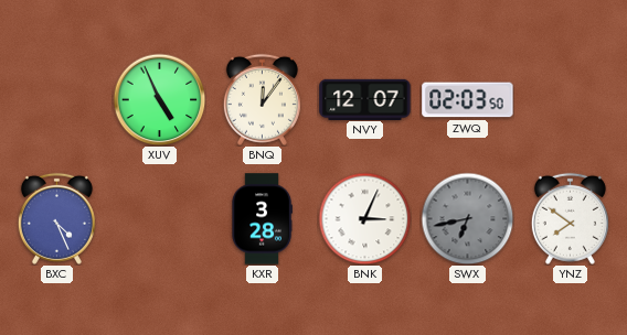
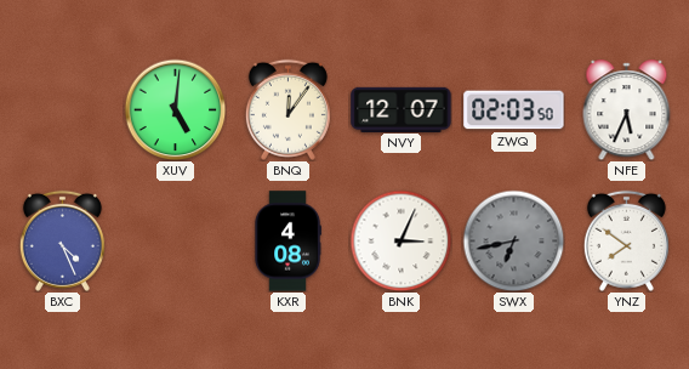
XUV: 4:56 -> 5:01 (175, 109)
NFE: none -> 5:34 (627, 110)
KXR: 3:28 -> 4:08 (287, 242)
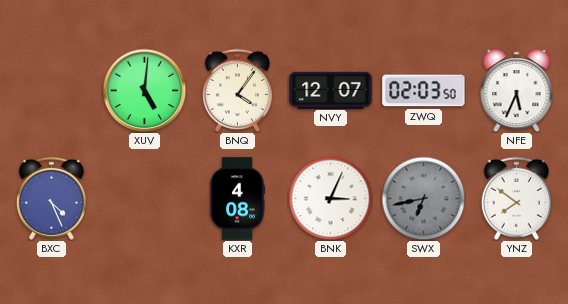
BNQ: 12:06 -> 4:06 (237, 90)
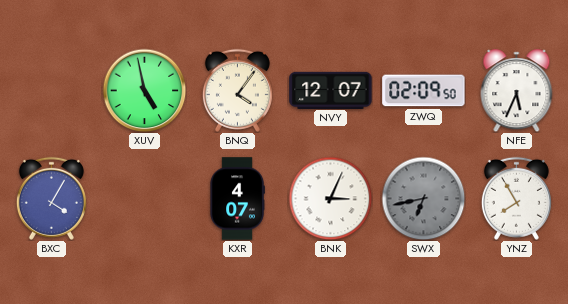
XUV: 5:01 -> 4:58 (144, 90)
ZWQ: 02:03 -> 02:09 (424, 91)
BXC: 4:26 -> 4:05 (51, 198)
KXR: 4:08 -> 4:07 (237, 199)
YNZ: 7:51 -> 7:55 (516, 198)
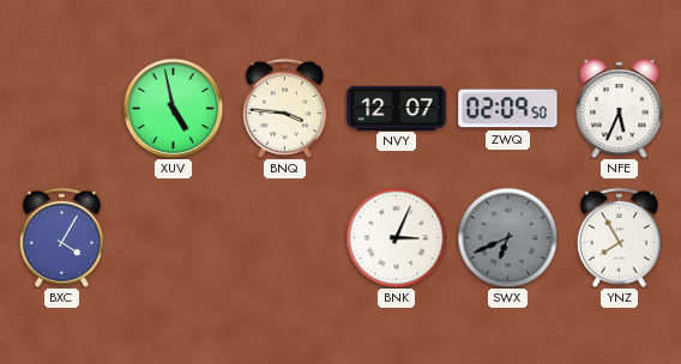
BNQ: 4:06 -> 3:46 (284, 108)
KXR: 4:07 -> none (237, 199)
SWX: 6:43 -> 6:41 (507, 237)
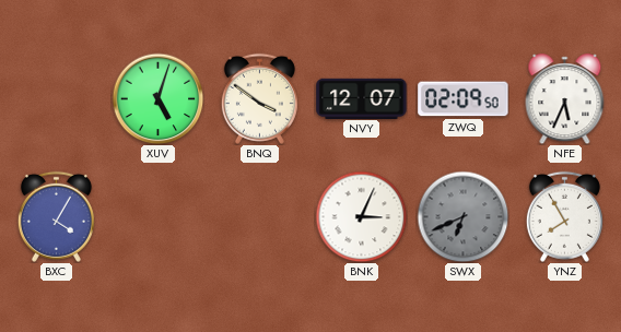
XUV: 4:58 -> 5:03 (157, 98)
BNQ: 3:46 -> 3:51 (259, 98)
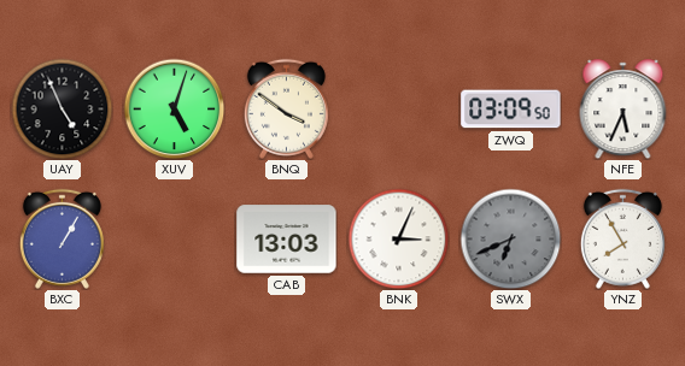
UAY: none -> 4:56 (62, 108)
NVY: 12:07 -> none (362, 98)
ZWQ: 02:09 -> 03:09 (511, 110)
BXC: 4:05 -> 1:05 (62, 238)
CAB: none -> 13:03 (287, 240)
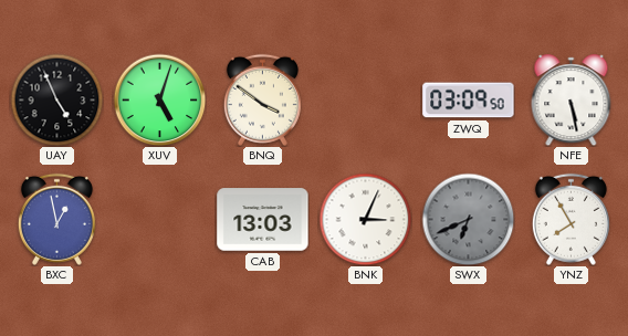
NFE: 5:34 -> 5:28 (572, 101)
BXC: 1:05 -> 12:58 (56, 219)
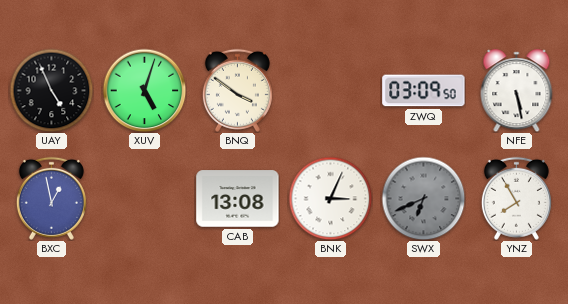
CAB: 13:03 -> 13:08 (238, 199)
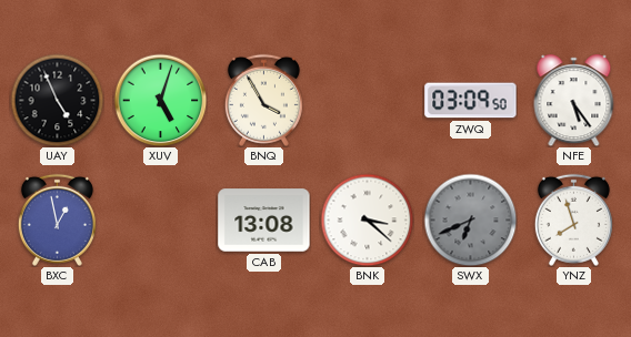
BNQ: 3:51 -> 3:55 (263, 100)
NFE: 5:28 -> 5:24 (574, 101)
BNK: 3:04 -> 3:22 (367, 219)
YNZ: 7:55 -> 7:57 (573, 219)
